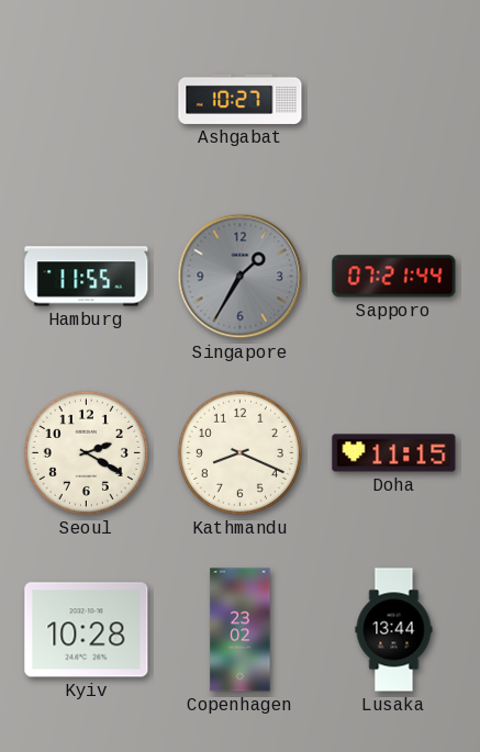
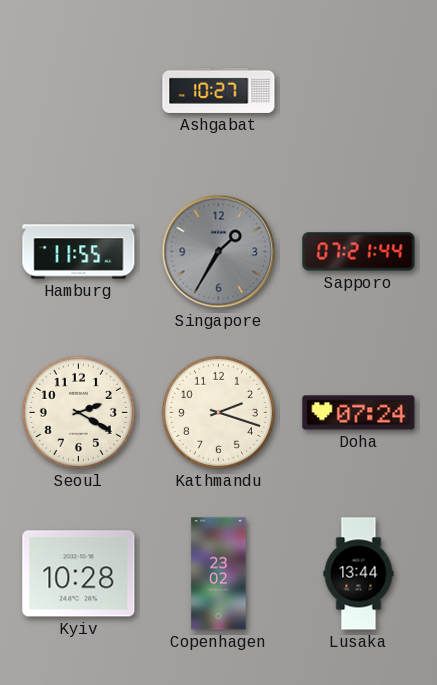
Kathmandu: 8:19 -> 2:18 (218, 412)
Doha: 11:15 -> 07:24 (359, 413)
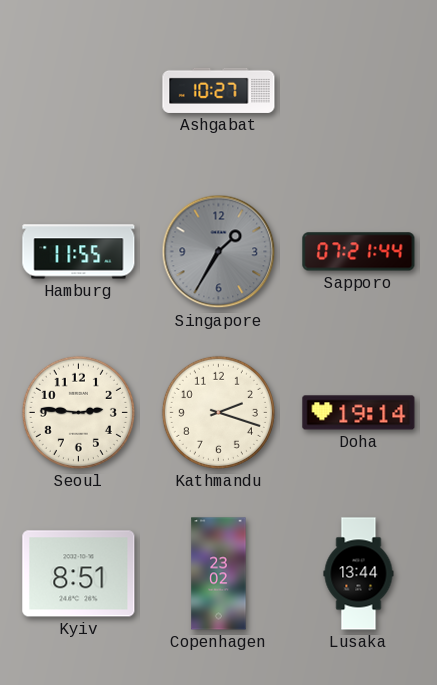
Seoul: 2:20 -> 2:46 (78, 412)
Doha: 07:24 -> 19:14 (359, 413)
Kyiv: 10:28 -> 8:51 (79, 574)
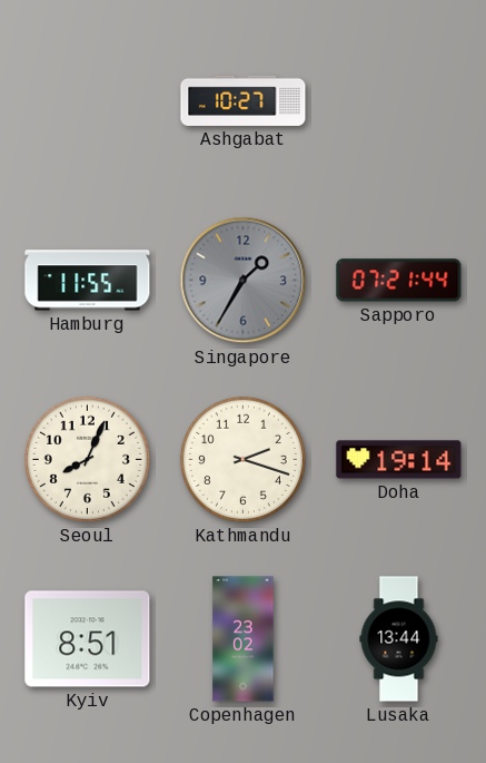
Seoul: 2:46 -> 8:04 (87, 459)
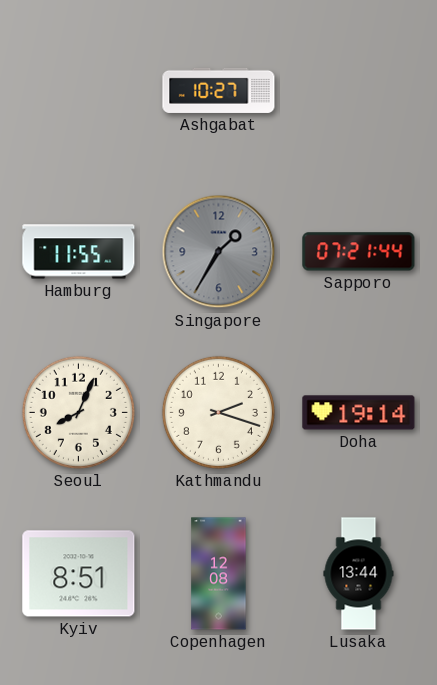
Copenhagen: 23:02 -> 12:08 (219, 574)
